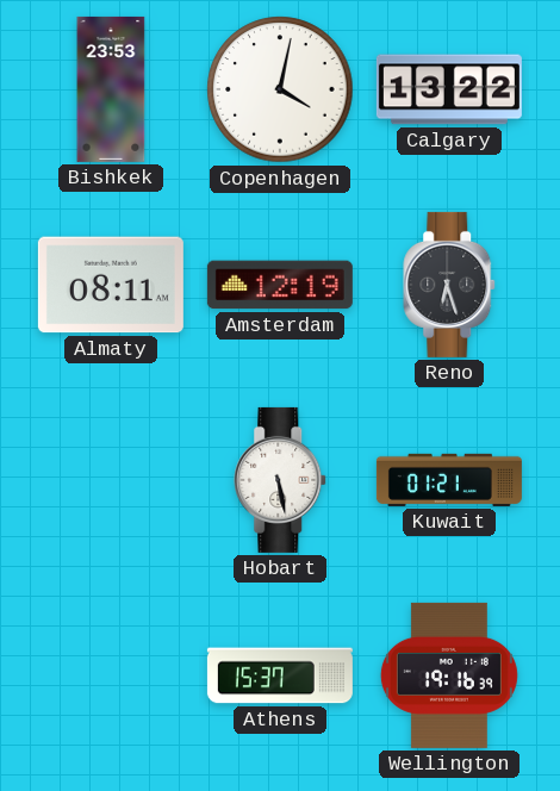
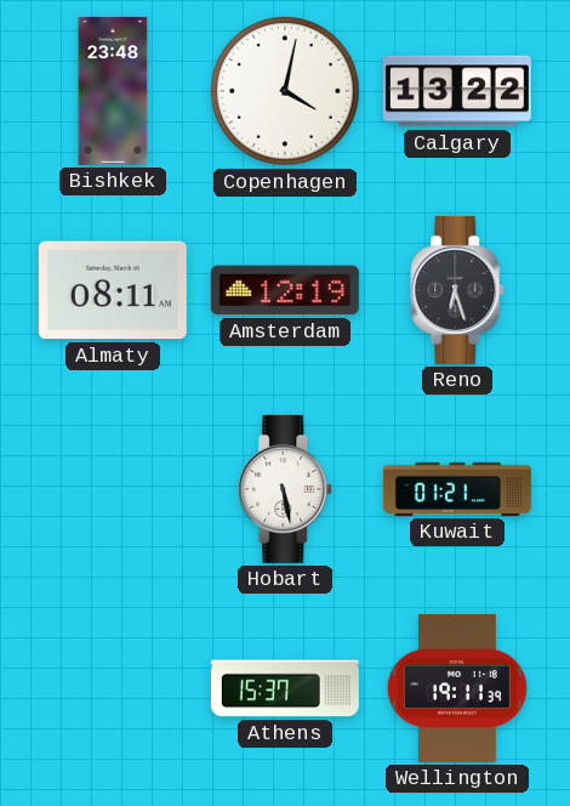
Bishkek: 23:53 -> 23:48 (113, 91)
Wellington: 19:16 -> 19:11 (457, 688)
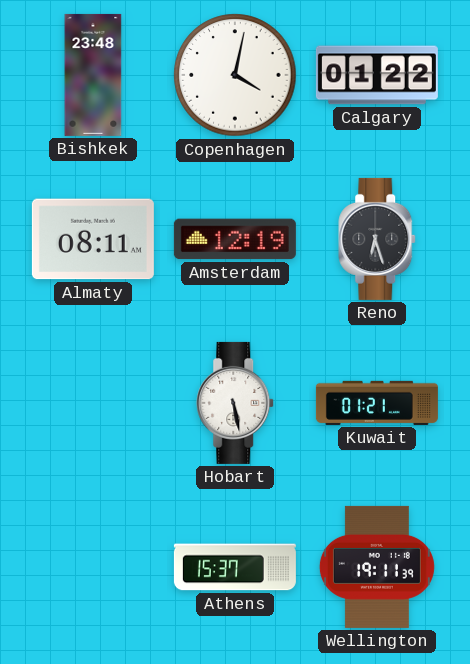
Calgary: 13:22 -> 01:22 (377, 75)
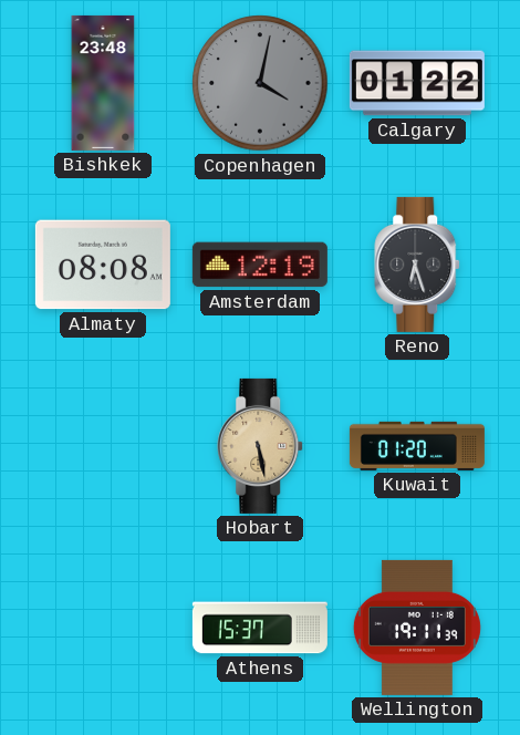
Copenhagen dial: white -> grey (260, 83)
Almaty: 08:11 -> 08:08 (103, 265)
Hobart dial: white -> champagne (261, 446)
Kuwait: 01:21 -> 01:20 (417, 446)
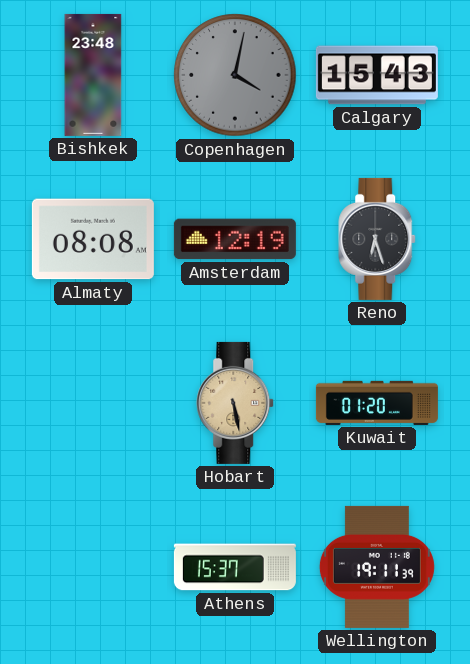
Calgary: 01:22 -> 15:43 (377, 75)
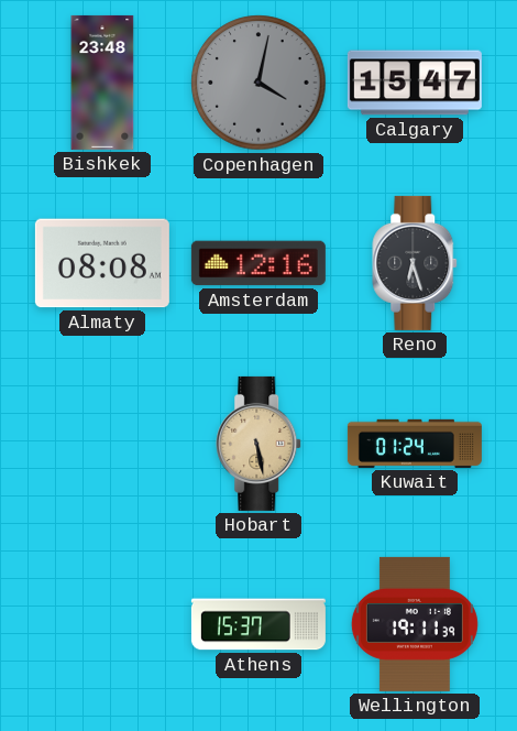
Calgary: 15:43 -> 15:47 (415, 83)
Amsterdam: 12:19 -> 12:16 (258, 263)
Kuwait: 01:20 -> 01:24 (415, 444)
